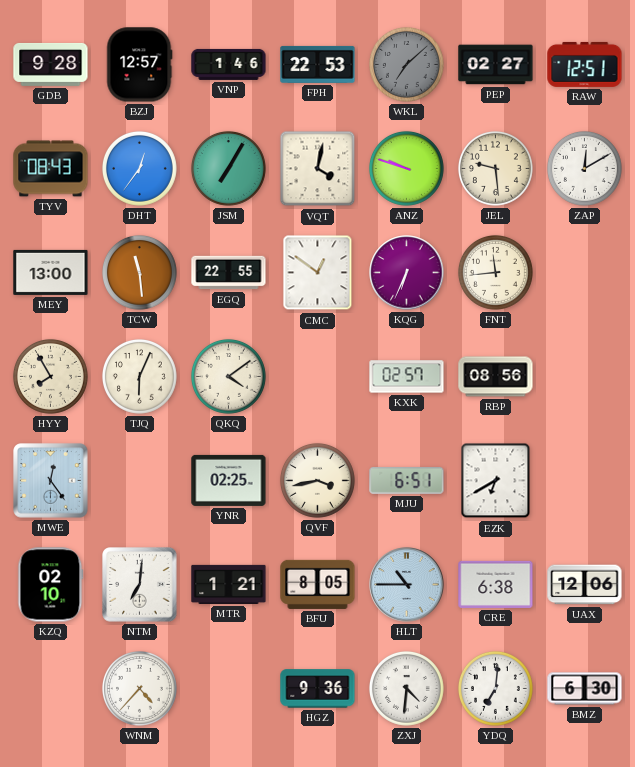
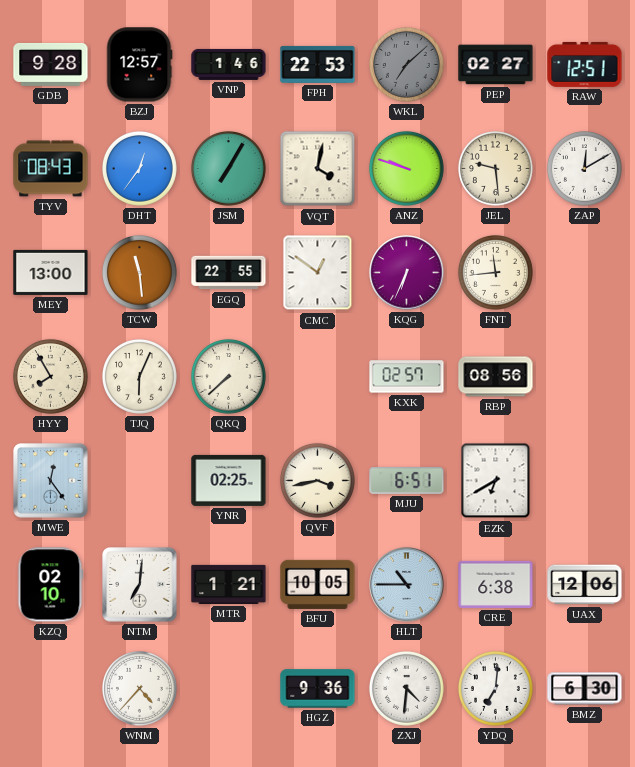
QKQ: 4:09 -> 7:38 (228, 376)
BFU: 8:05 -> 10:05 (318, 584)
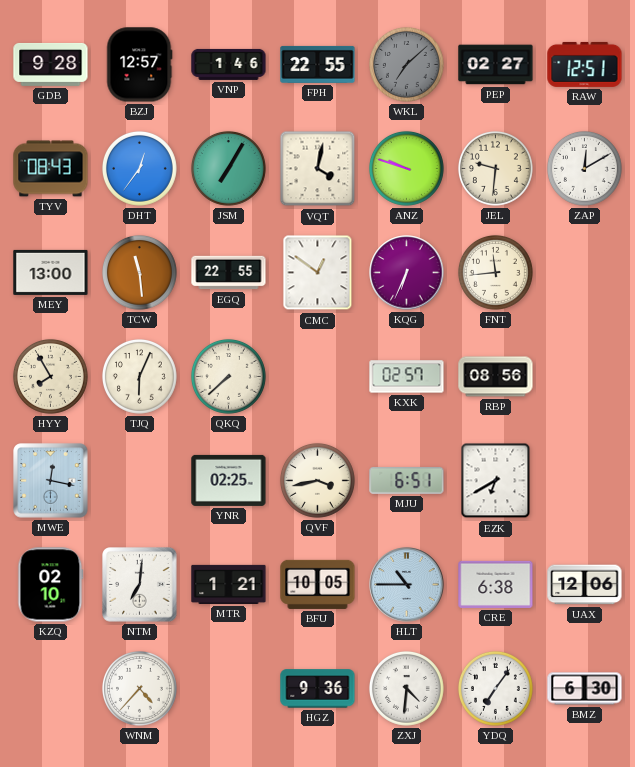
FPH: 22:53 -> 22:55 (318, 64)
JEL: 9:29 -> 9:31 (495, 168)
MWE: 12:24 -> 12:17 (51, 481)
YDQ: 7:01 -> 7:06 (495, 688)
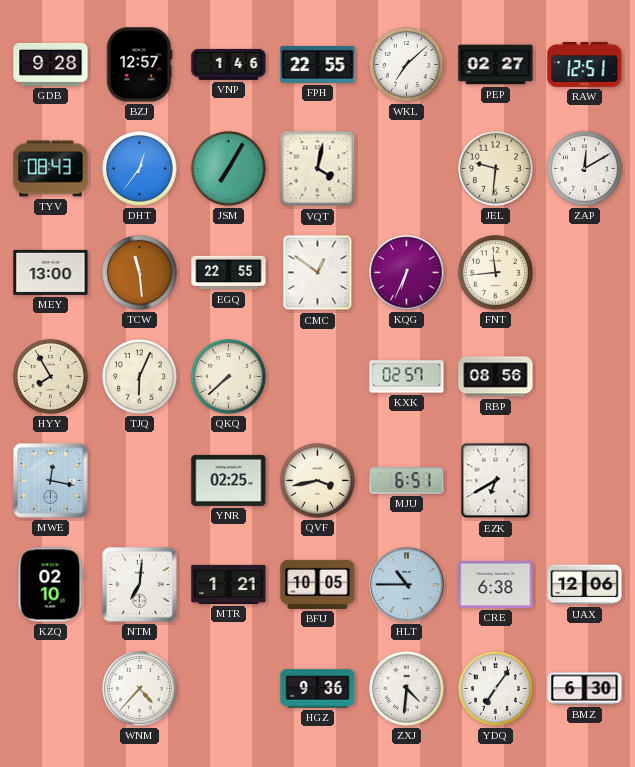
WKL dial: grey -> white (406, 64)
ANZ: 9:48 -> none (406, 168)
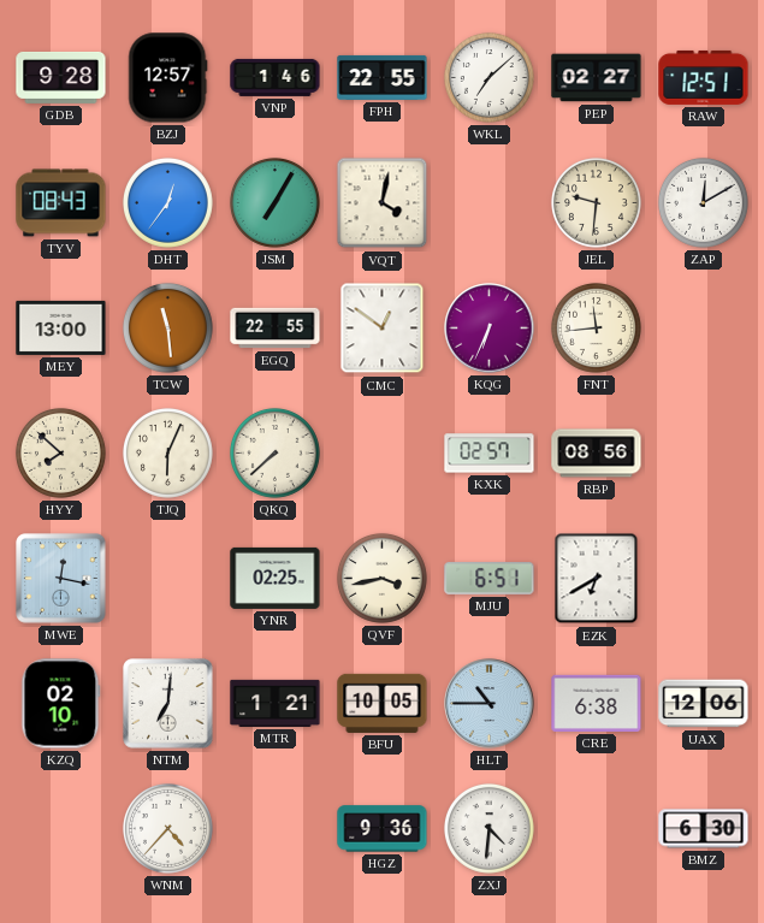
HYY: 7:55 -> 7:52 (60, 452)
YDQ: 7:06 -> none (495, 688)
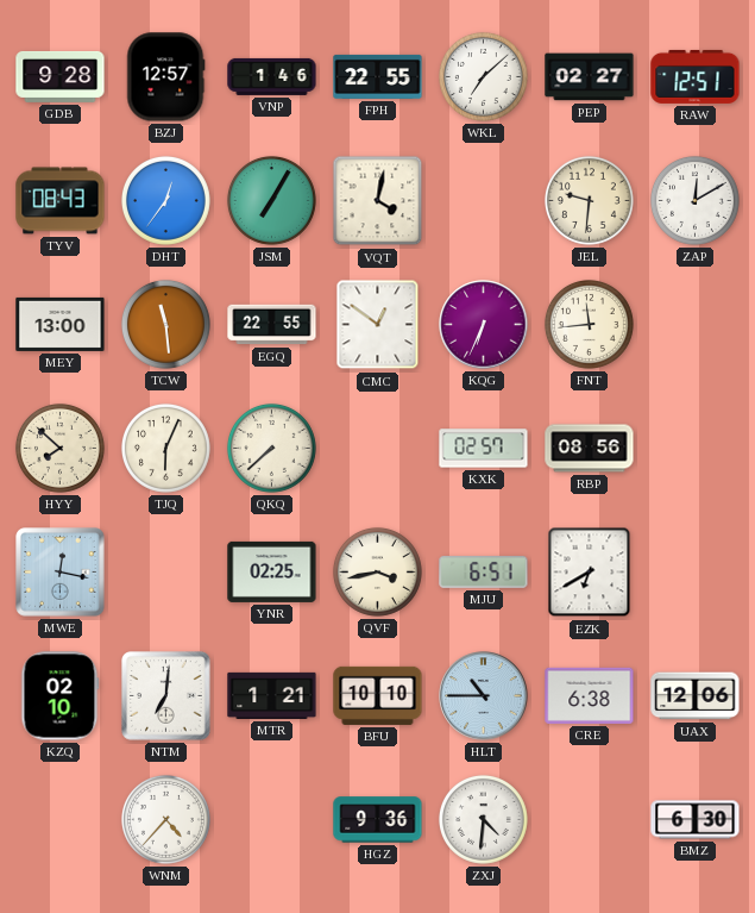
BFU: 10:05 -> 10:10 (378, 695)
